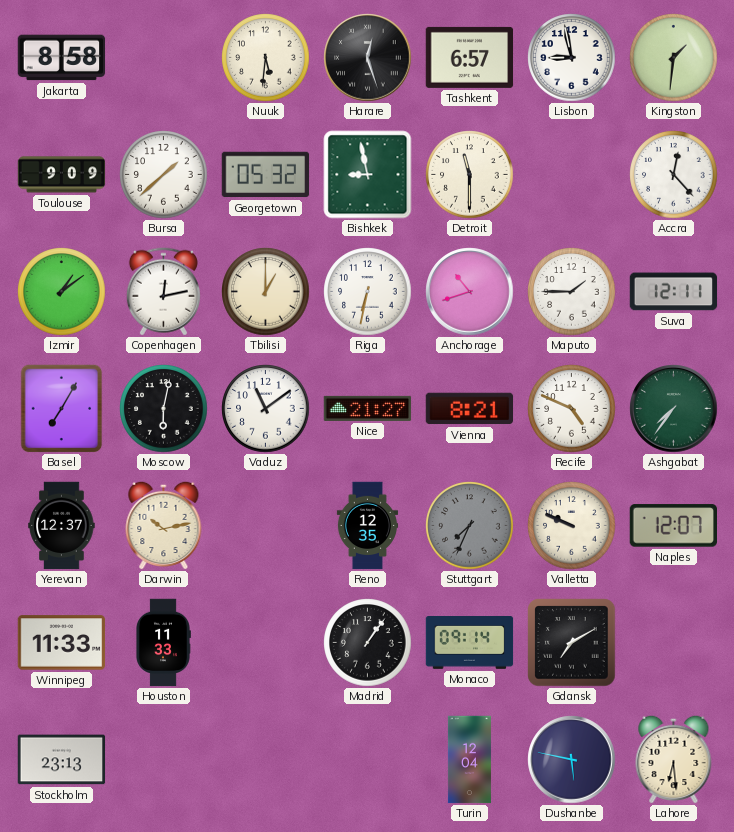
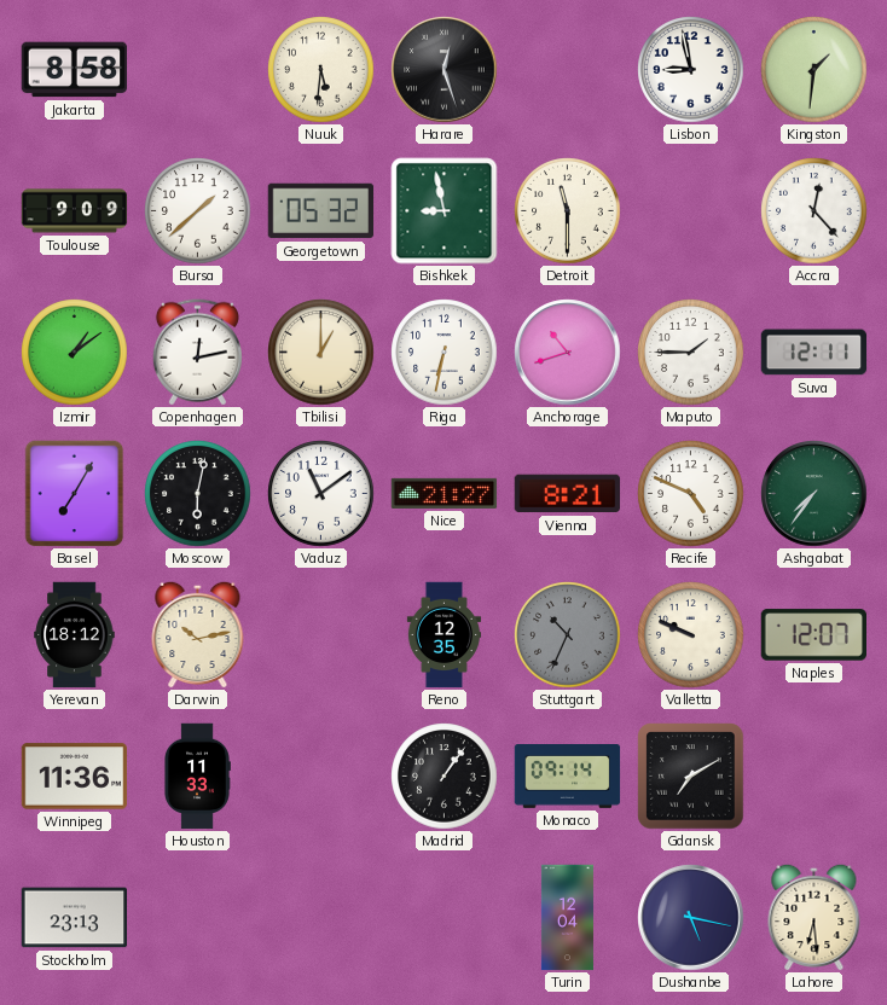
Tashkent: 6:57 -> none (470, 57)
Yerevan: 12:37 -> 18:12 (75, 635)
Stuttgart: 7:34 -> 10:34 (568, 635)
Winnipeg: 11:33 -> 11:36 (75, 777)
Dushanbe: 5:47 -> 5:17 (691, 918)
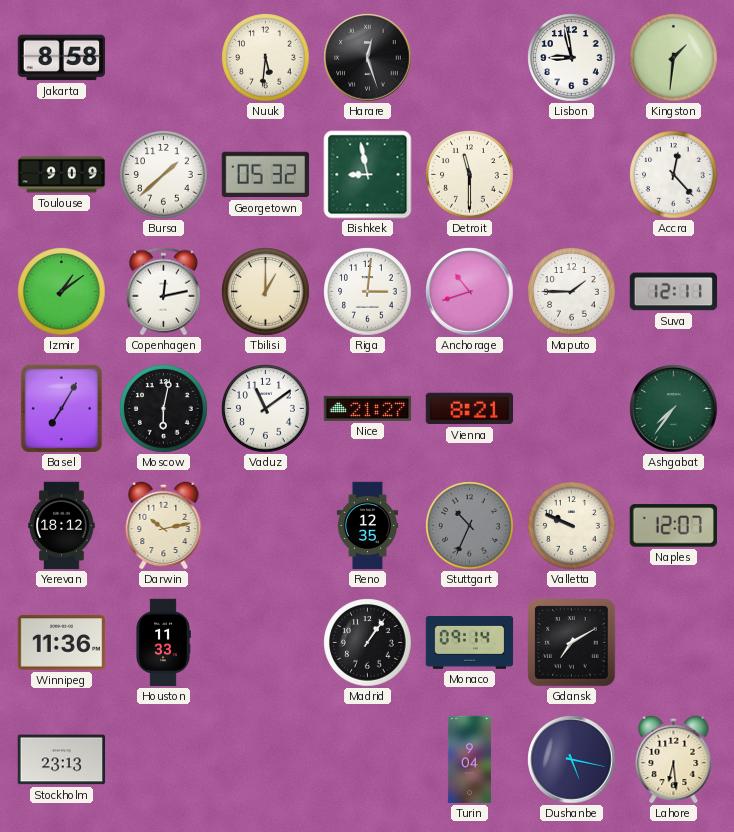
Riga: 6:32 -> 3:01 (368, 292)
Recife: 4:49 -> none (691, 494)
Turin: 12:04 -> 9:04 (469, 760)
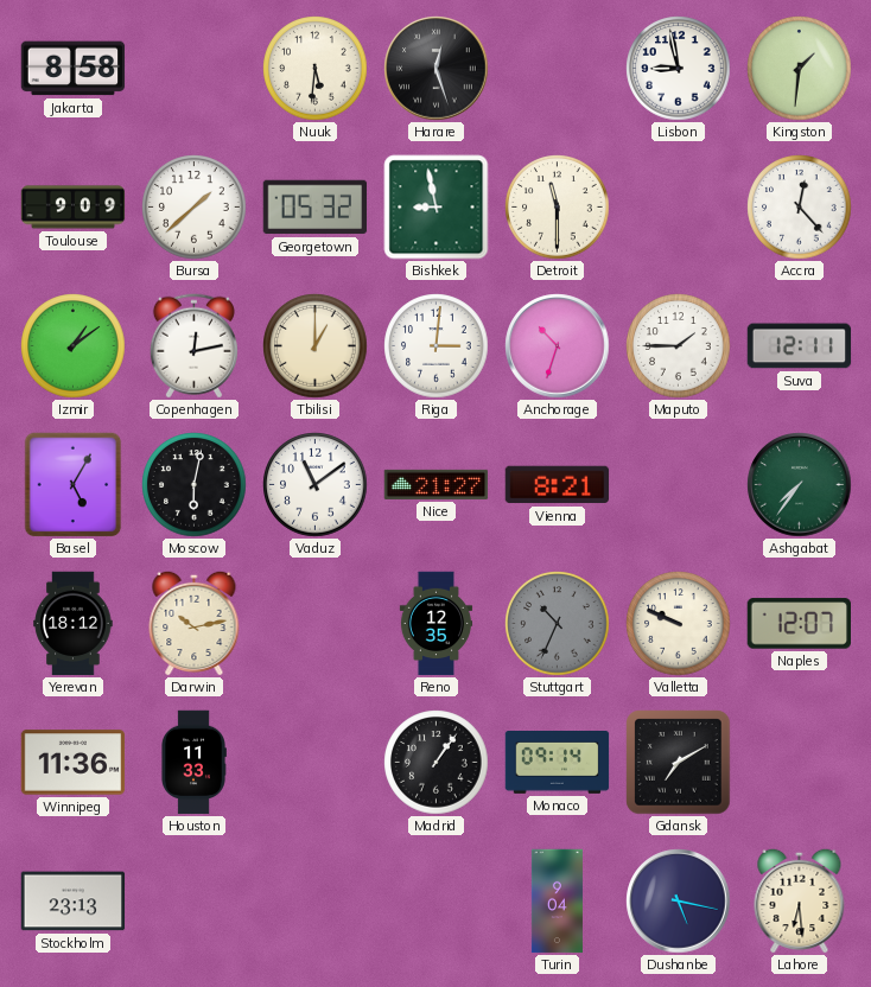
Anchorage: 10:42 -> 10:33 (558, 346)
Basel: 7:05 -> 5:05 (74, 485)
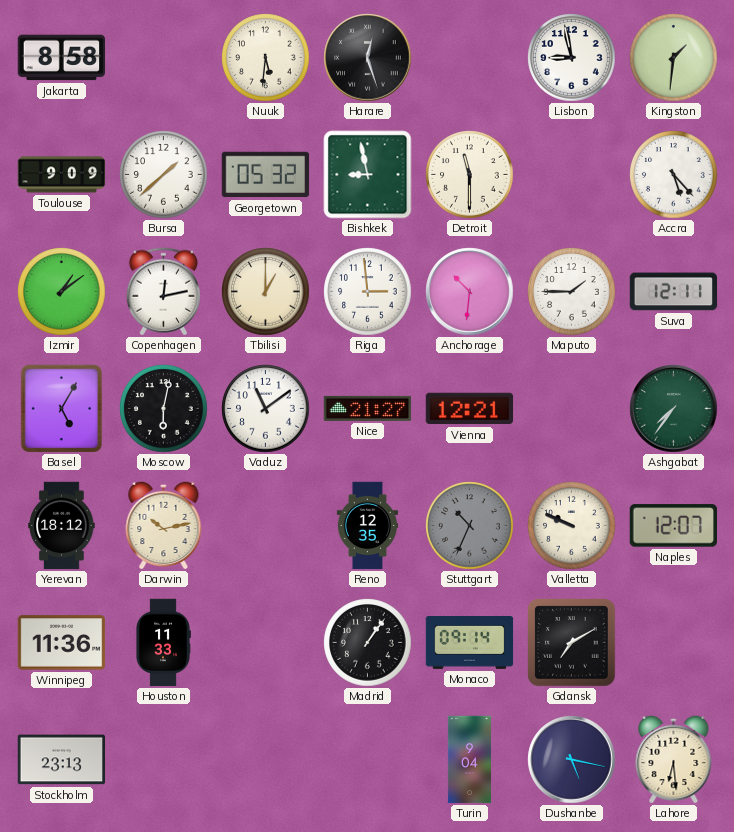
Accra: 12:23 -> 5:23 (674, 175)
Riga: 3:01 -> 2:59 (368, 292)
Anchorage: 10:33 -> 10:31 (470, 292)
Vienna: 8:21 -> 12:21 (470, 409)
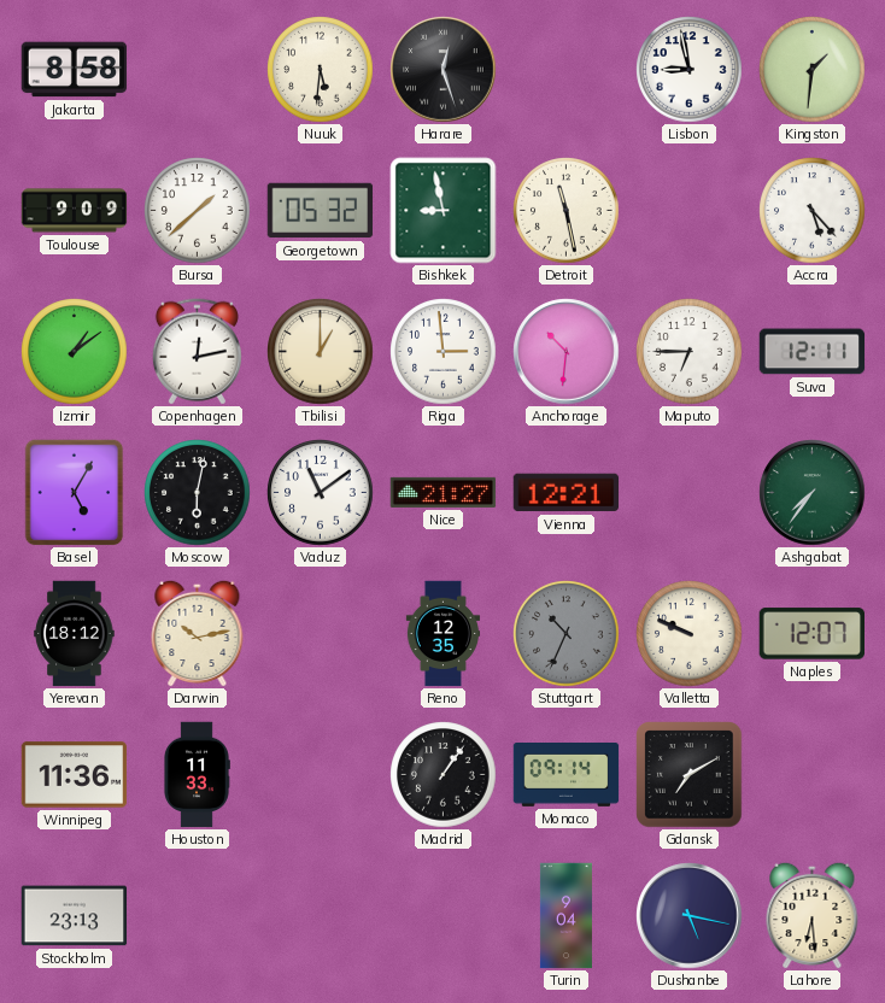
Detroit: 11:30 -> 11:28 (567, 211)
Maputo: 1:45 -> 6:45 (690, 352)
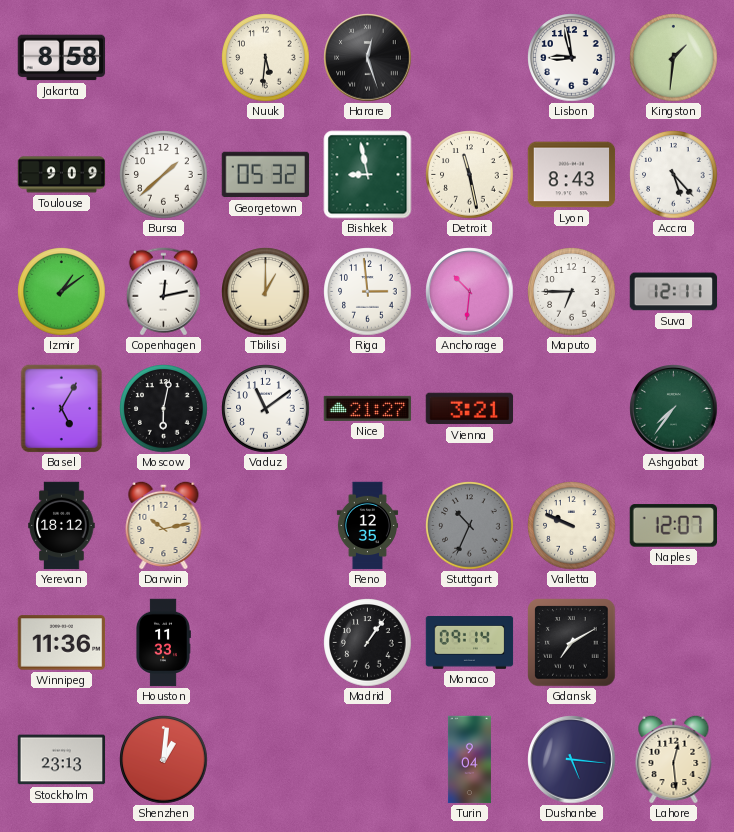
Lyon: none -> 8:43 (572, 175)
Vienna: 12:21 -> 3:21 (470, 409)
Shenzhen: none -> 1:01 (164, 760)
Dushanbe: 5:17 -> 5:16 (572, 760)
Lahore: 6:29 -> 12:29 (674, 759)
